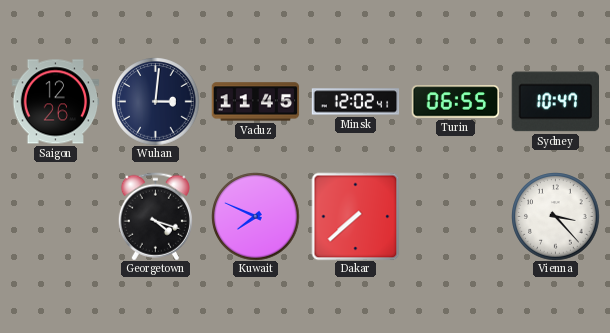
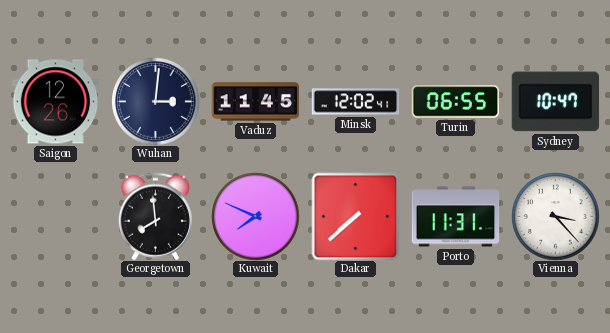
Georgetown: 4:18 -> 7:59 (155, 216)
Porto: none -> 11:31 (455, 217)
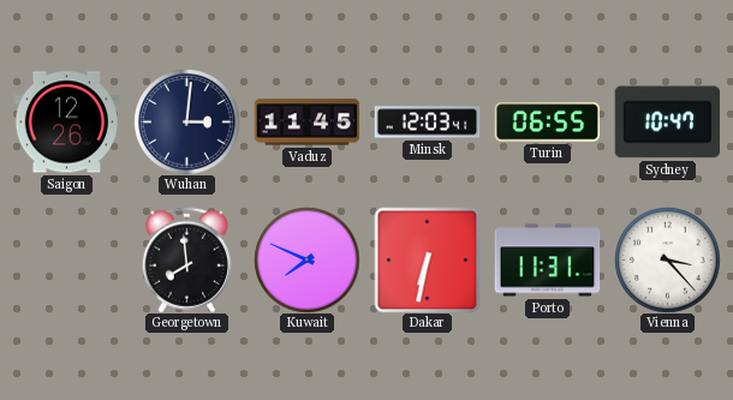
Minsk: 12:02 -> 12:03 (427, 123)
Dakar: 7:38 -> 6:32 (427, 259)
